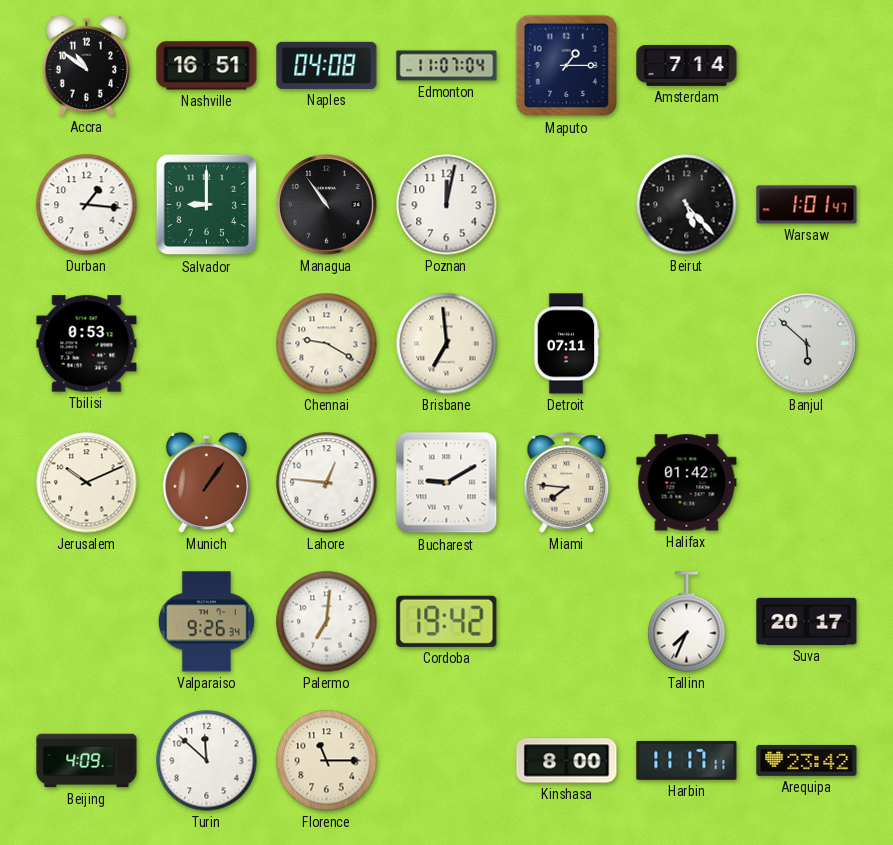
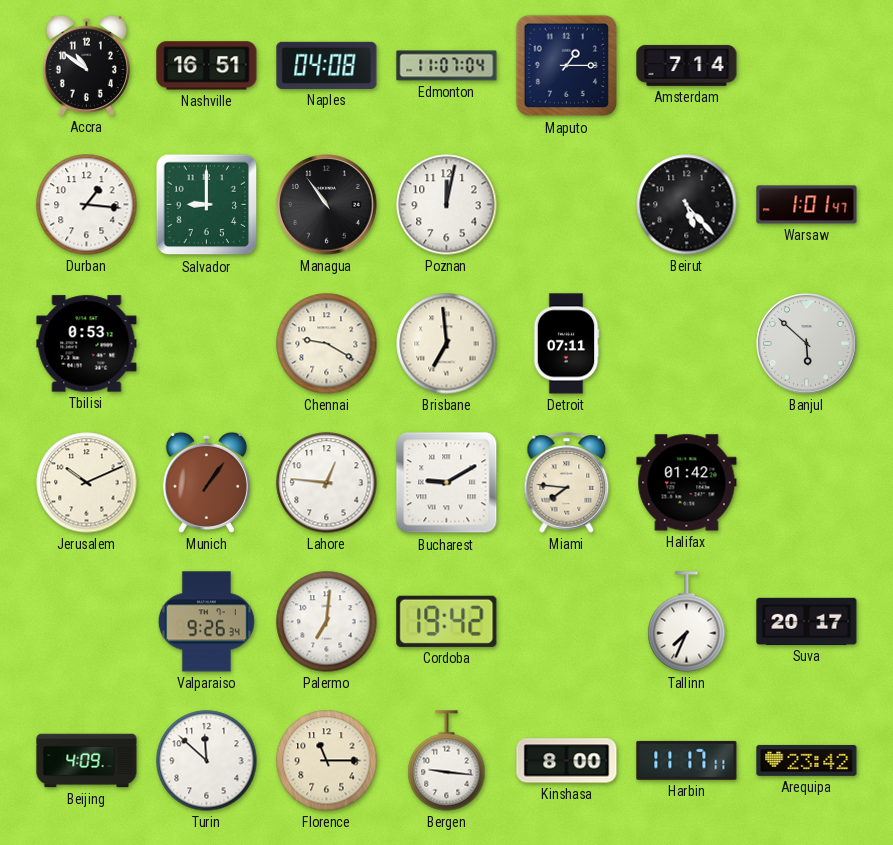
Bergen: none -> 9:16 (447, 761)
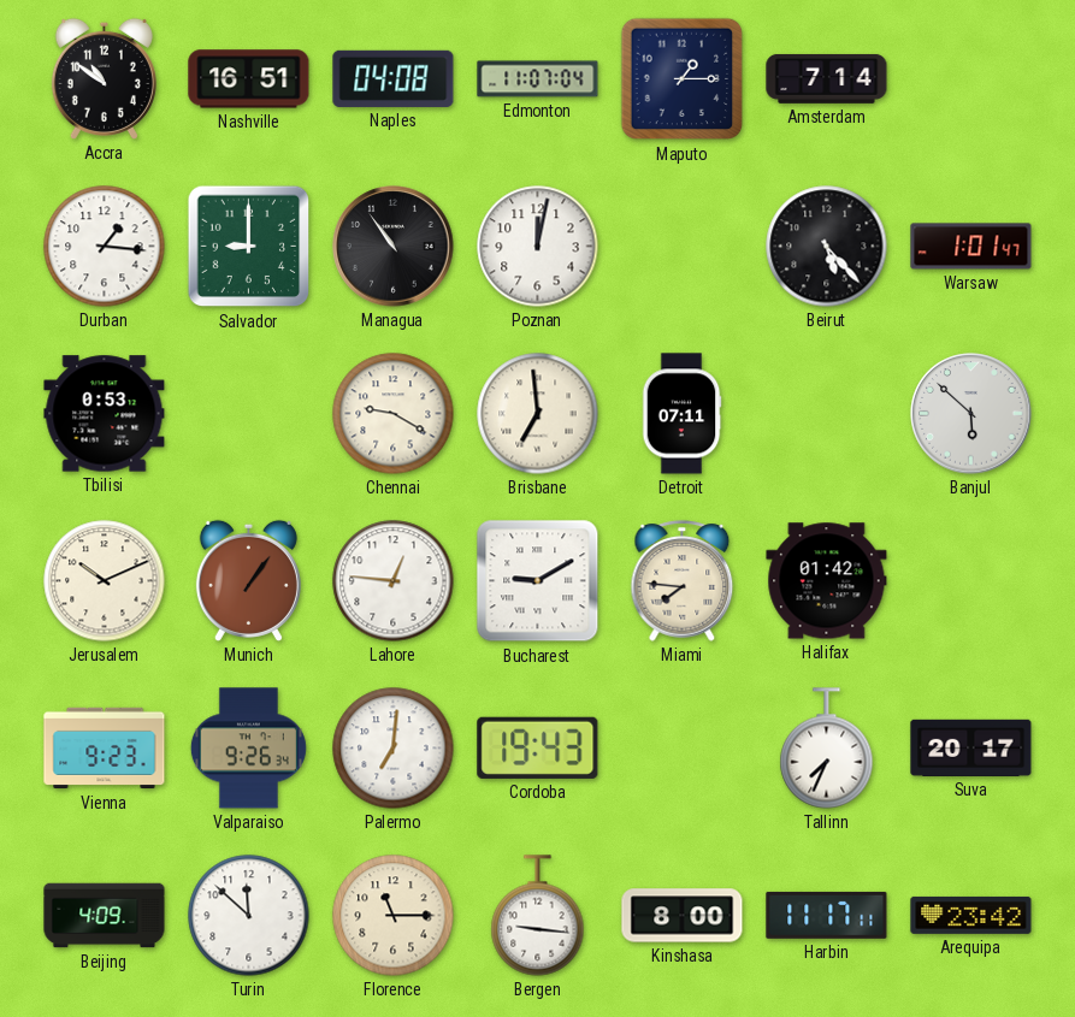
Vienna: none -> 9:23 (105, 749)
Cordoba: 19:42 -> 19:43 (538, 747)
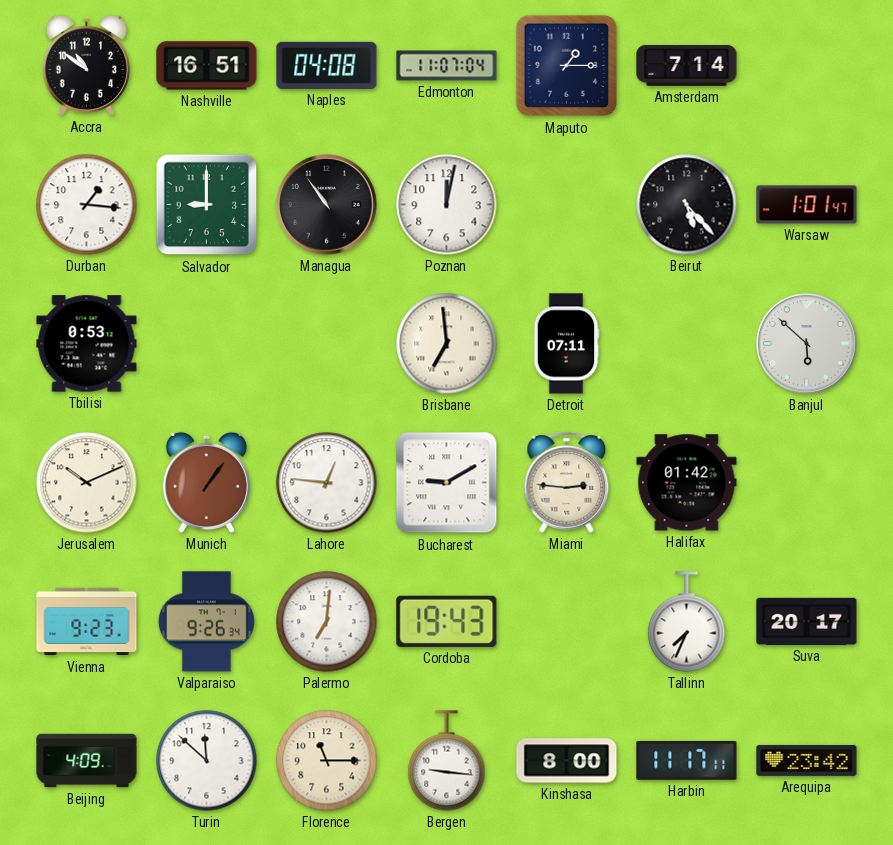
Chennai: 9:20 -> none (394, 414)
Miami: 7:46 -> 2:46 (567, 483)
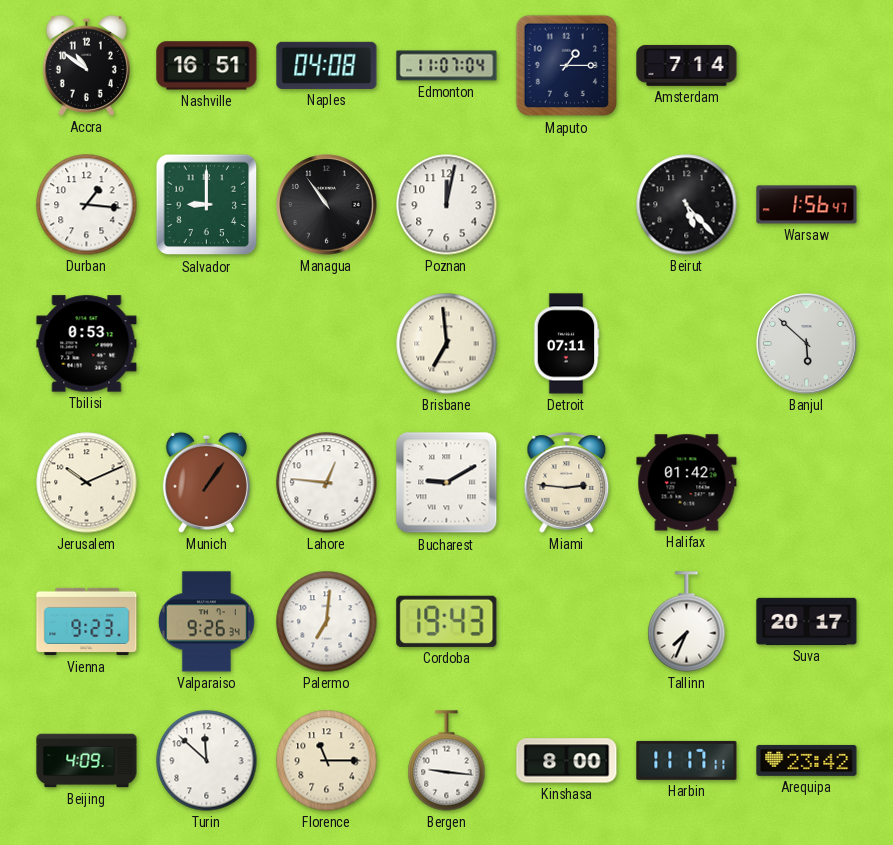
Warsaw: 1:01 -> 1:56 (807, 205)
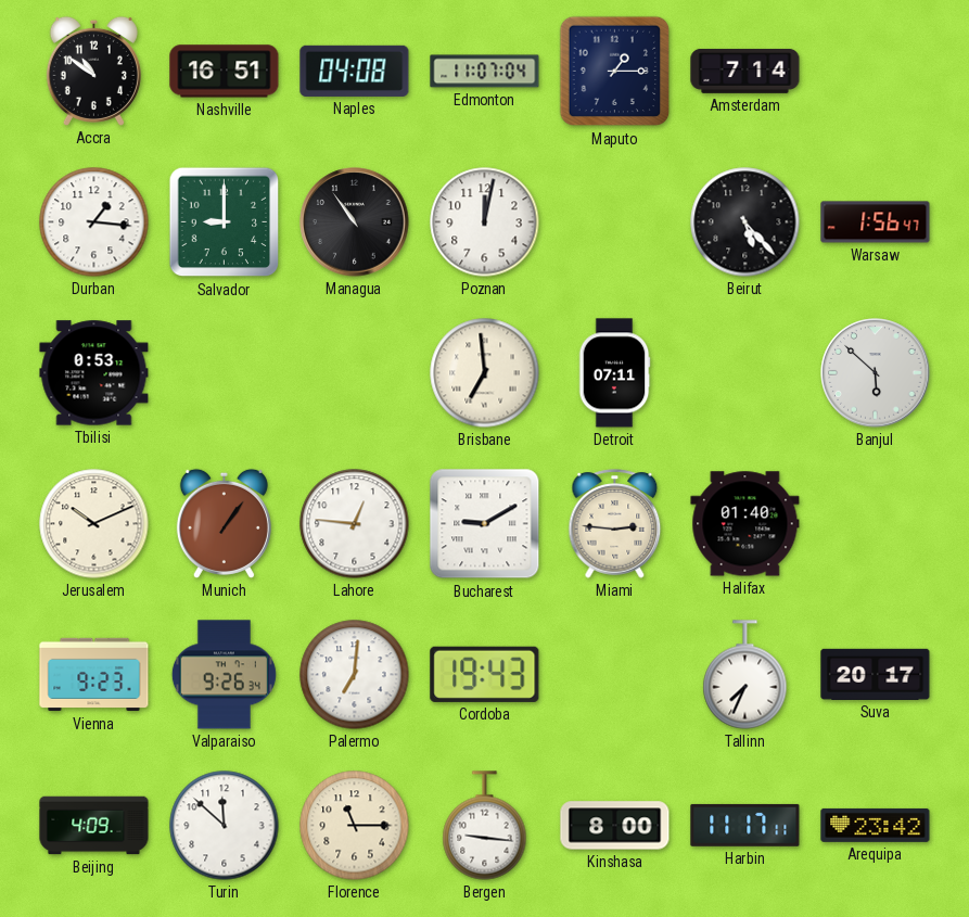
Halifax: 01:42 -> 01:40 (745, 524)
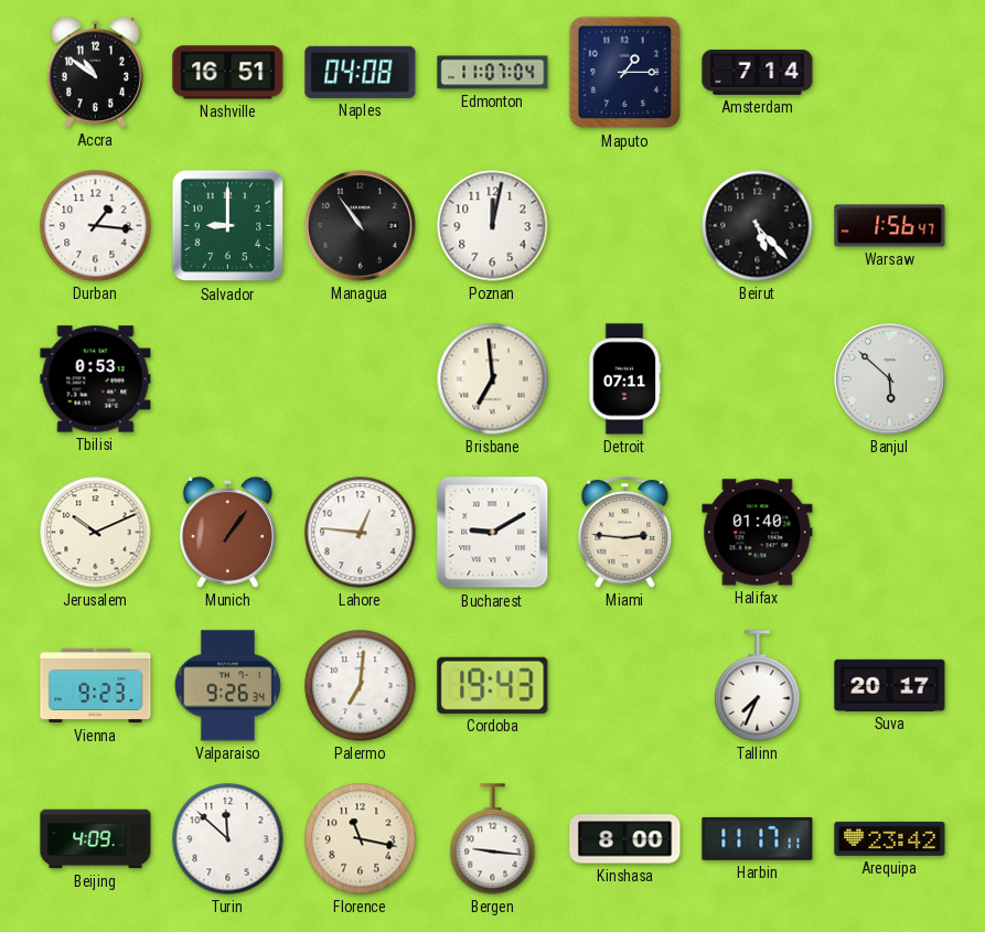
Florence: 11:15 -> 11:17 (361, 839)
